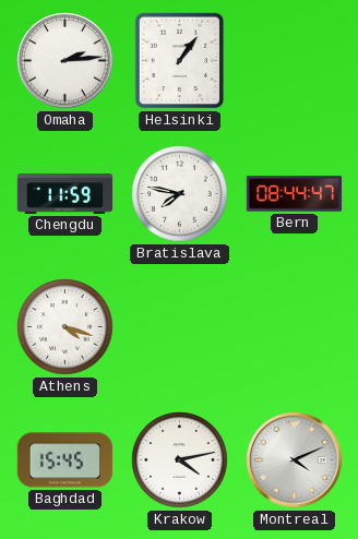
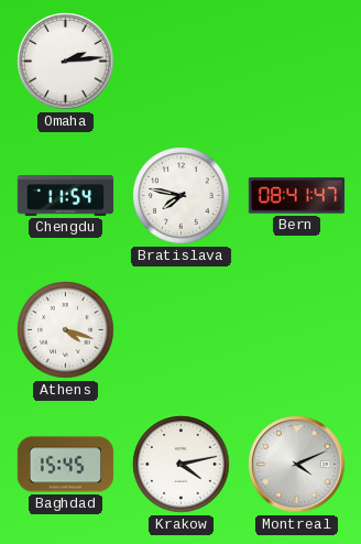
Helsinki: 1:06 -> none (180, 61)
Chengdu: 11:59 -> 11:54 (66, 196)
Bern: 08:44 -> 08:41 (297, 196)
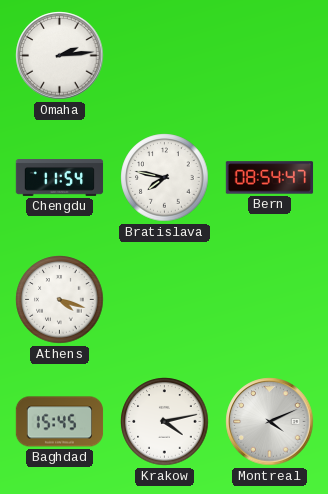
Bern: 08:41 -> 08:54 (270, 178)
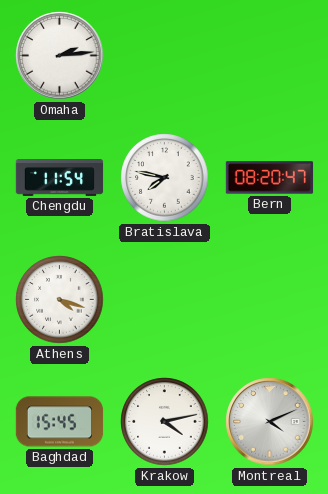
Bern: 08:54 -> 08:20 (270, 178)
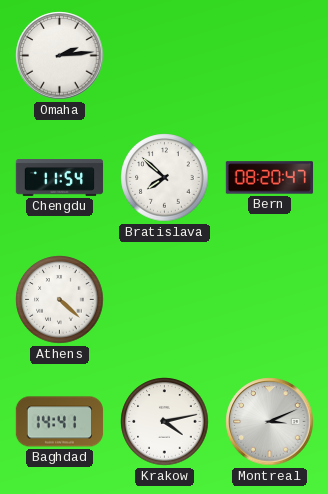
Bratislava: 7:47 -> 7:52 (165, 178)
Athens: 4:18 -> 4:22 (60, 300)
Baghdad: 15:45 -> 14:41 (60, 422)
Montreal: 4:11 -> 3:11 (270, 422)
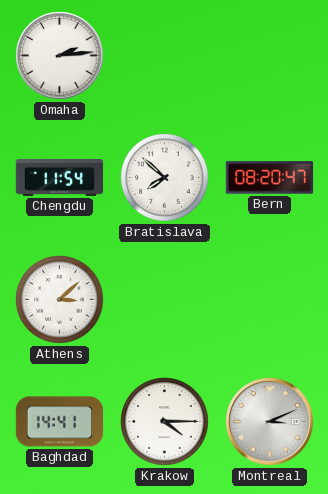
Athens: 4:22 -> 3:08 (60, 300)
Krakow: 4:13 -> 4:15 (165, 422)
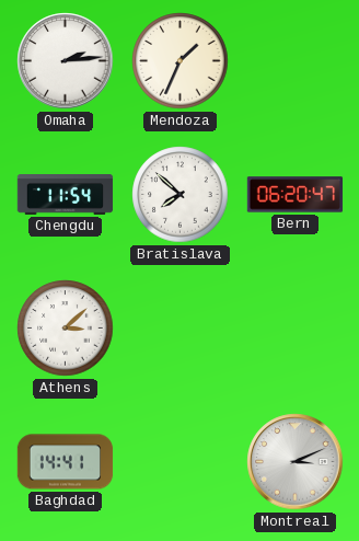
Mendoza: none -> 1:34 (181, 61)
Bern: 08:20 -> 06:20 (296, 195)
Krakow: 4:15 -> none (165, 422)
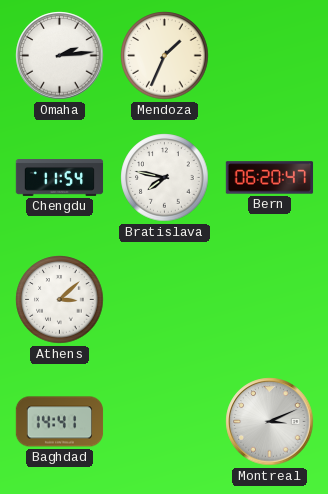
Bratislava: 7:52 -> 7:47 (165, 178)
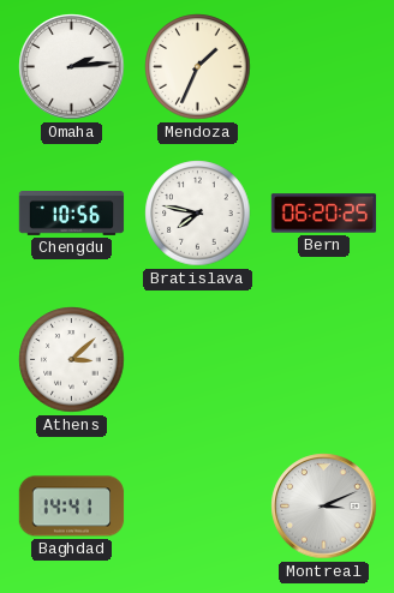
Chengdu: 11:54 -> 10:56 (72, 214)
Bern: 06:20:47 -> 06:20:25 (324, 214)
